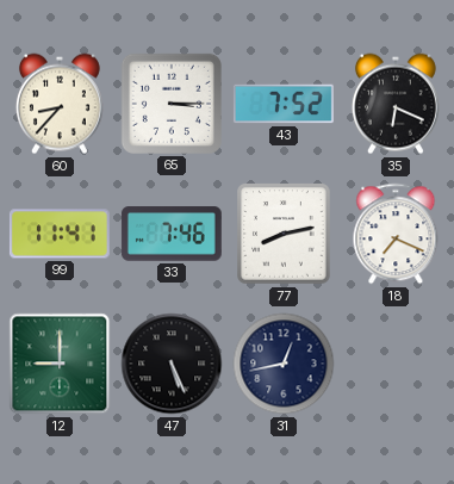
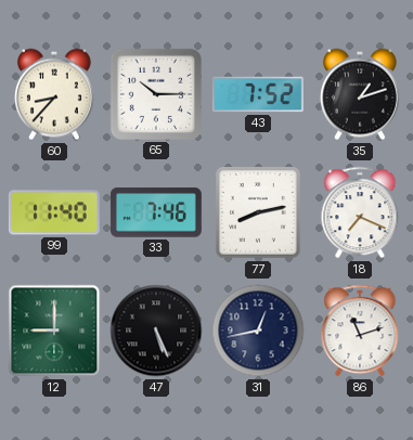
65: 3:15 -> 10:15 (156, 94)
35: 6:19 -> 1:12 (360, 94)
99: 11:41 -> 11:40 (54, 212)
86: none -> 11:12 (360, 331)
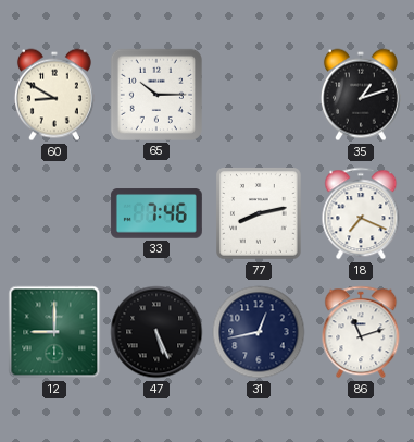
60: 8:37 -> 8:50 (54, 95)
43: 7:52 -> none (258, 94)
99: 11:40 -> none (54, 212)
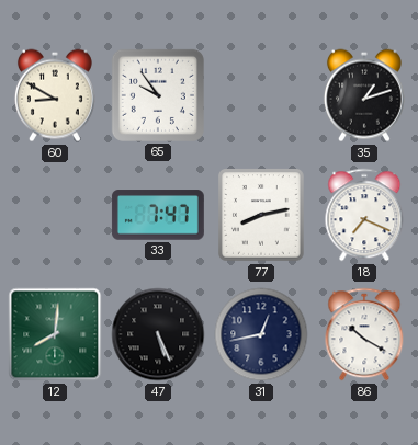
65: 10:15 -> 9:54 (158, 95)
33: 7:46 -> 7:47 (158, 215)
12: 9:00 -> 8:01 (55, 334)
86: 11:12 -> 10:20 (364, 334)
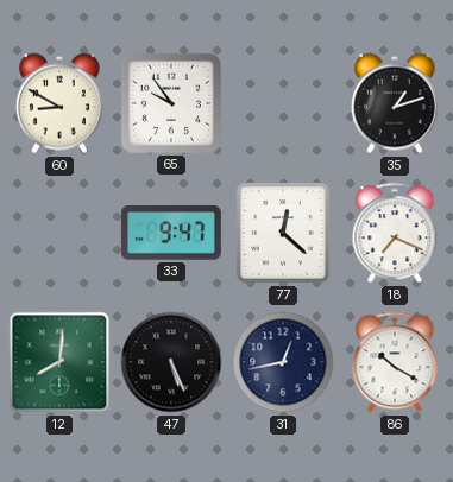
33: 7:47 -> 9:47 (171, 233)
77: 8:13 -> 12:22 (284, 234)
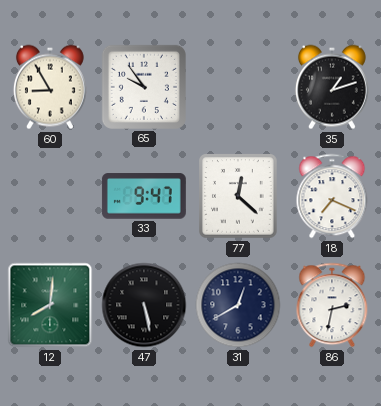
60: 8:50 -> 8:55 (50, 87)
47: 5:26 -> 5:28 (144, 305)
31: 12:43 -> 12:40 (238, 305)
86: 10:20 -> 2:32 (332, 305)
